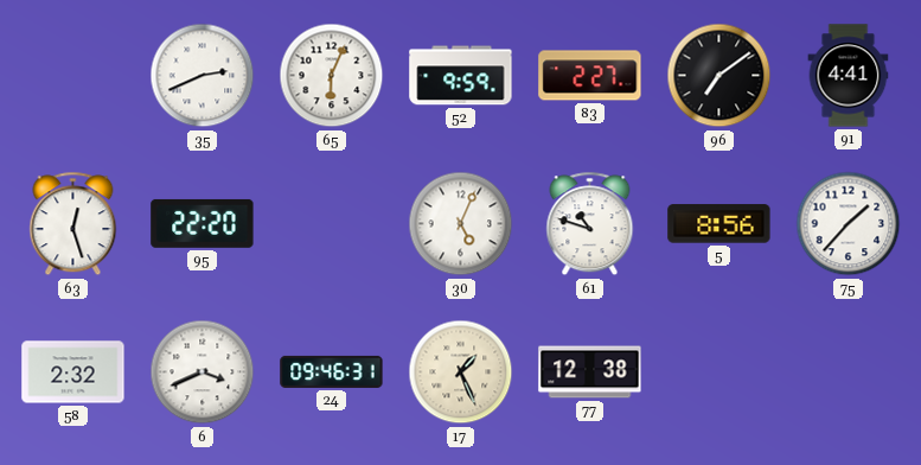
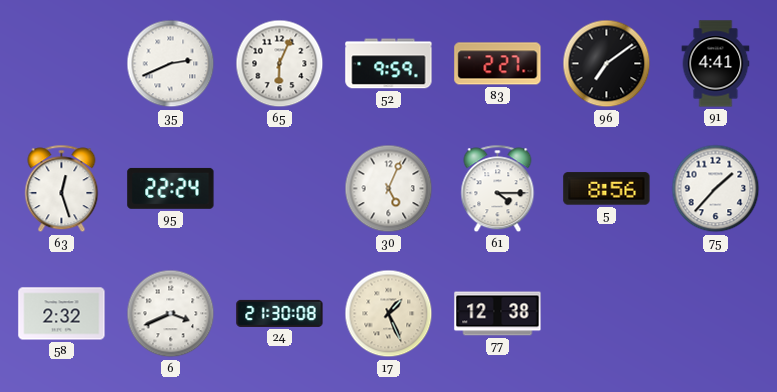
95: 22:20 -> 22:24 (171, 188)
61: 10:48 -> 4:15 (498, 189)
24: 09:46 -> 21:30 (280, 313)
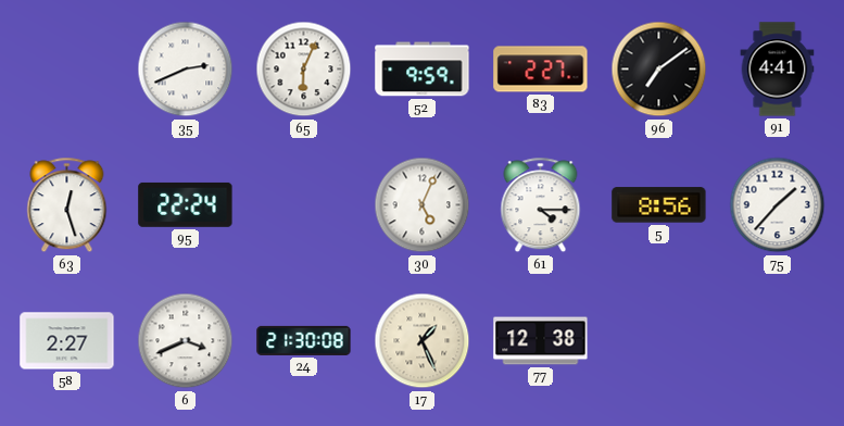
58: 2:32 -> 2:27 (67, 341)
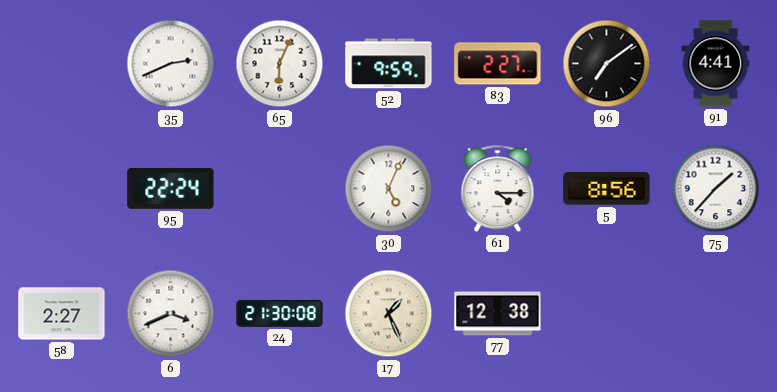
63: 12:27 -> none (67, 205)
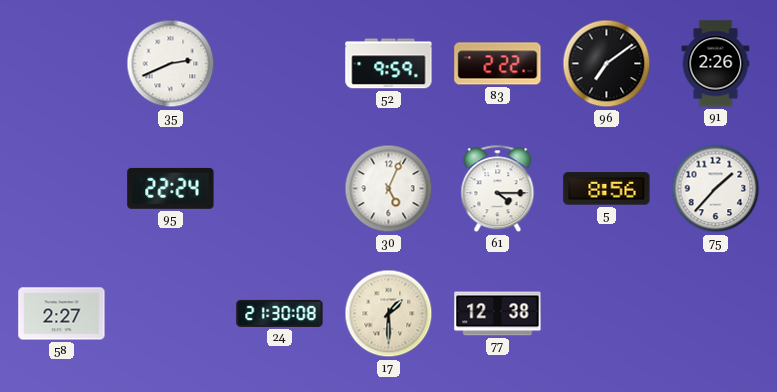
65: 6:04 -> none (280, 64)
83: 2:27 -> 2:22 (498, 64)
91: 4:41 -> 2:26 (716, 64)
6: 3:41 -> none (171, 314)
17: 1:26 -> 1:30 (389, 314)
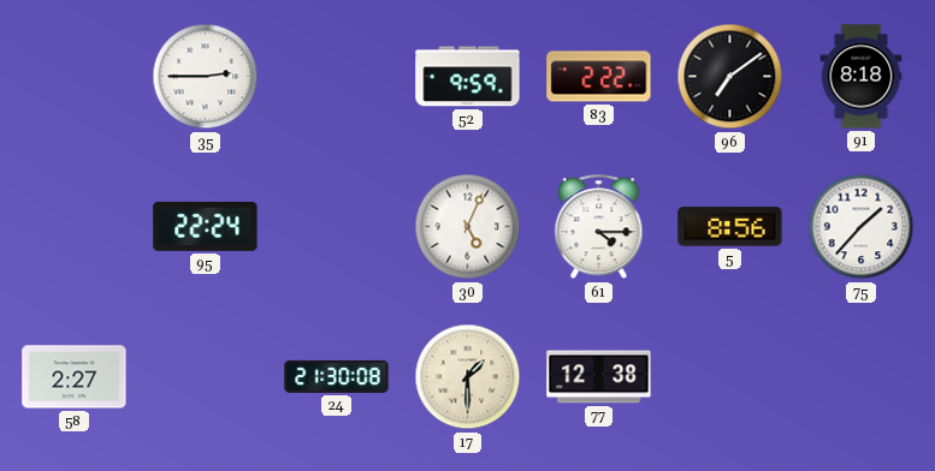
35: 2:41 -> 2:45 (206, 77)
91: 2:26 -> 8:18 (862, 77)
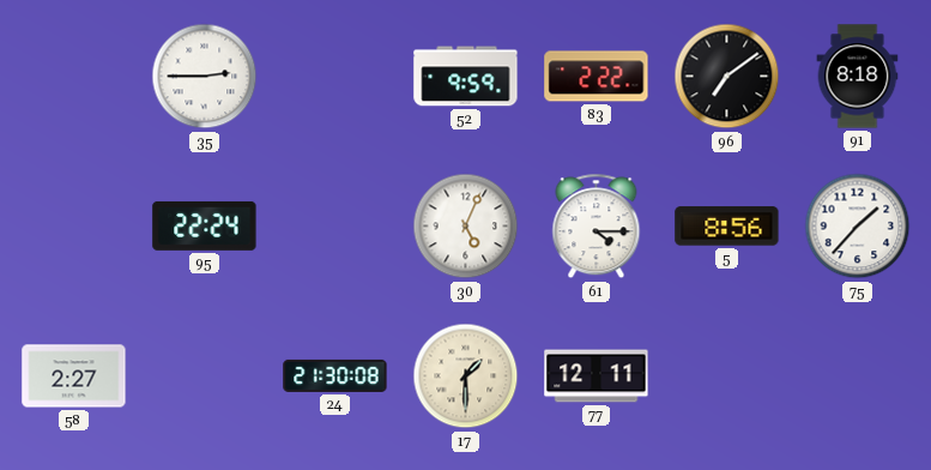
77: 12:38 -> 12:11 (597, 376)
